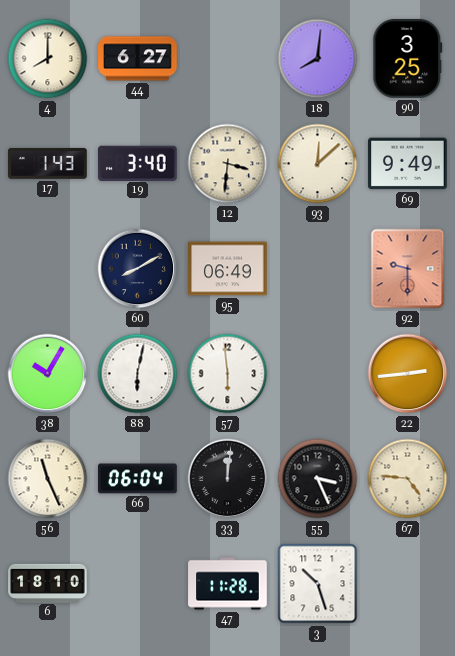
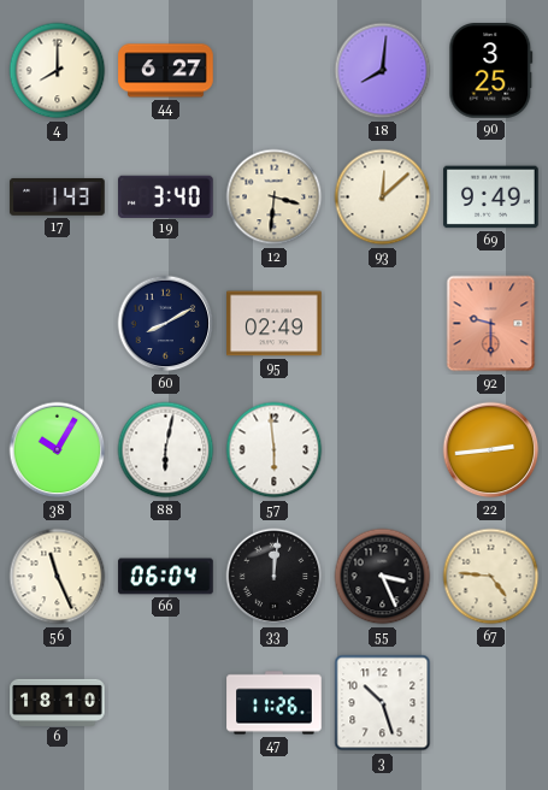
95: 06:49 -> 02:49 (275, 324)
47: 11:28 -> 11:26 (275, 703)
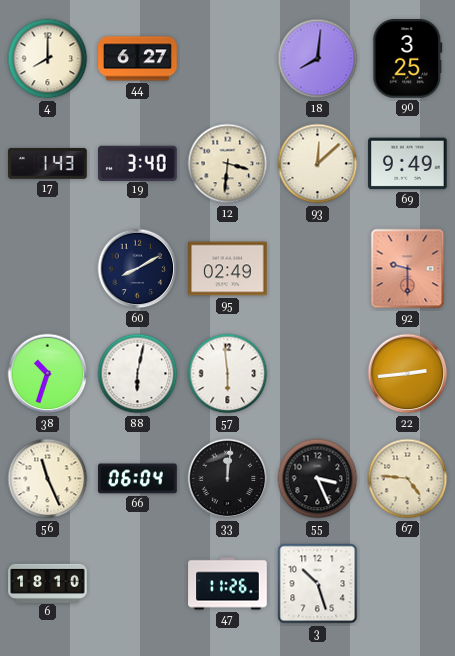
38: 10:05 -> 10:33 (48, 374)
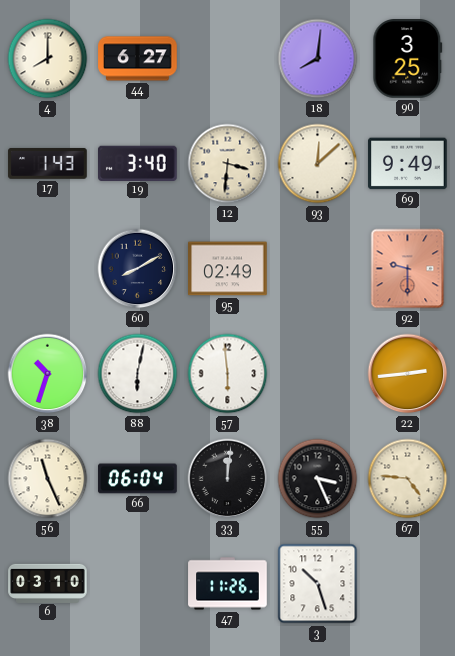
6: 18:10 -> 03:10 (48, 583)
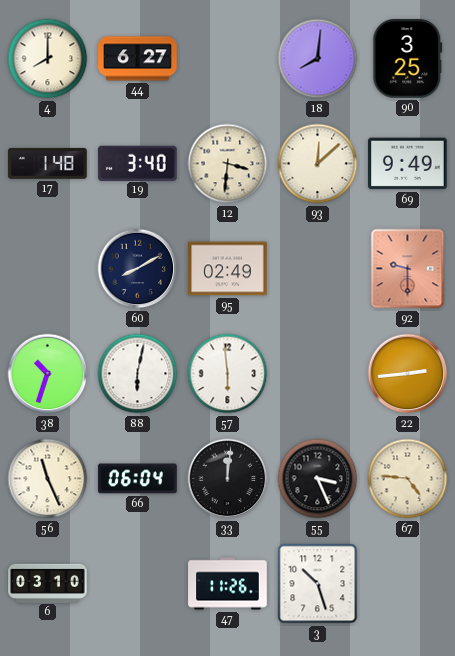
17: 1:43 -> 1:48 (48, 163)
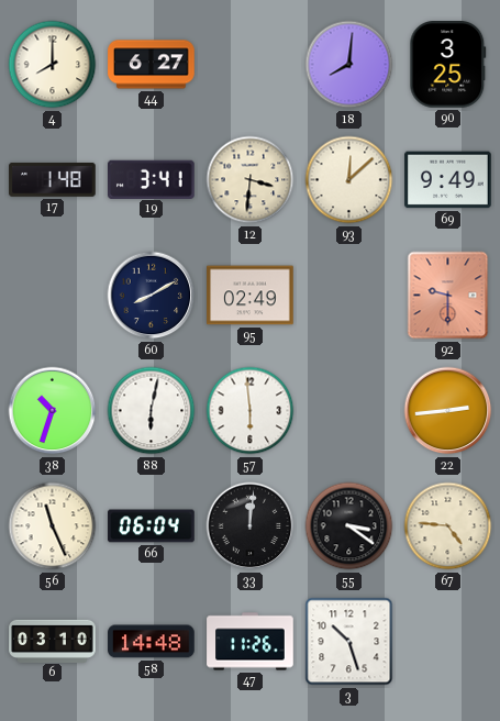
19: 3:40 -> 3:41 (152, 179)
55: 3:26 -> 3:21 (349, 526)
58: none -> 14:48 (152, 642)
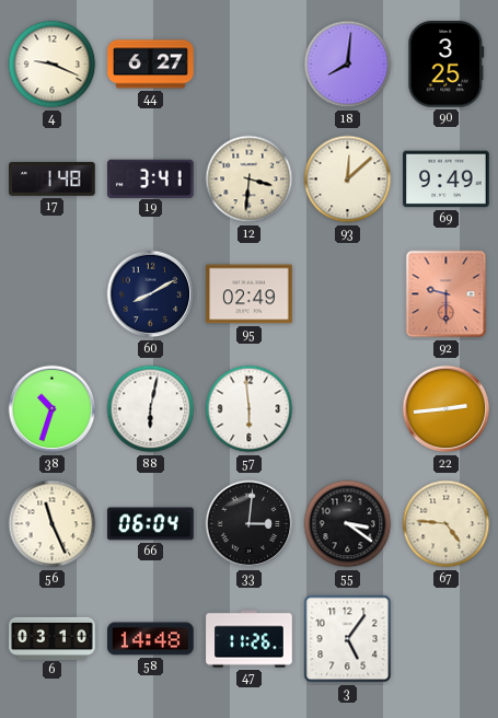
4: 8:00 -> 9:19 (53, 65)
33: 12:01 -> 3:01 (250, 524)
3: 10:27 -> 5:06 (348, 639)
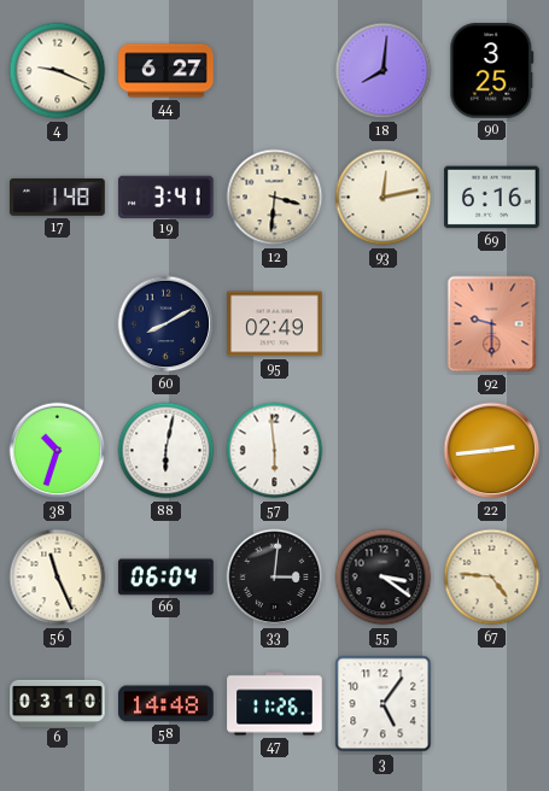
93: 12:08 -> 12:13 (384, 198)
69: 9:49 -> 6:16 (492, 198)
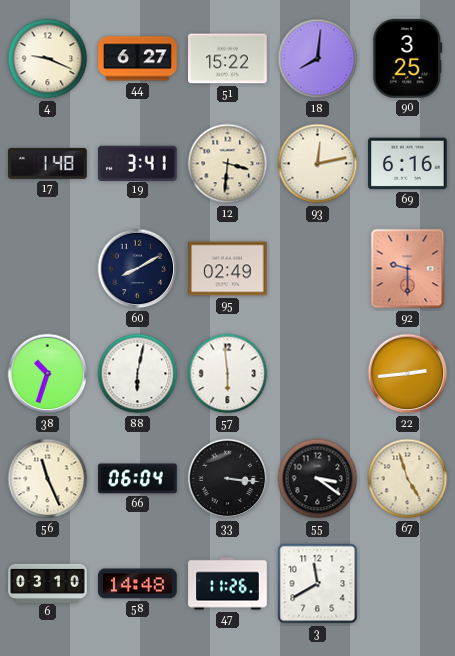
51: none -> 15:22 (228, 59)
33: 3:01 -> 3:16 (228, 479)
67: 4:46 -> 4:57 (408, 479)
3: 5:06 -> 11:40 (318, 584)
